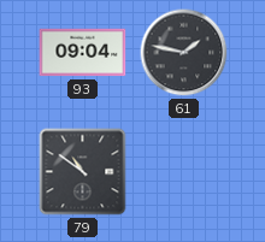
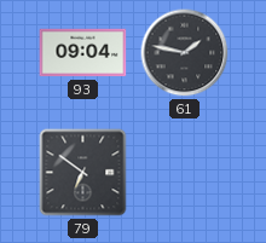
79: 10:51 -> 6:51 (83, 173)
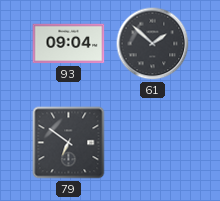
61: 1:47 -> 1:52 (153, 44)
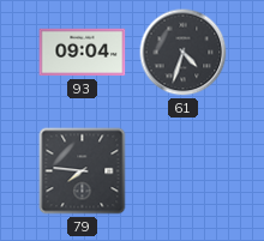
61: 1:52 -> 4:33 (184, 53)
79: 6:51 -> 7:46 (83, 171)
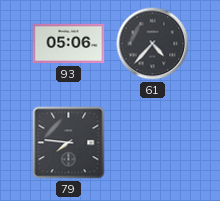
93: 09:04 -> 05:06 (69, 44)
61: 4:33 -> 4:37 (153, 44)
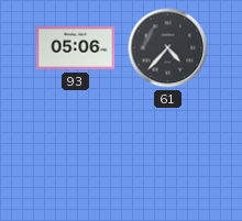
79: 7:46 -> none (69, 143)
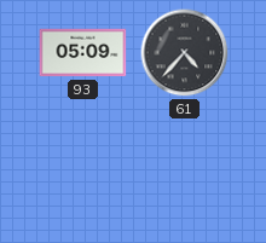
93: 05:06 -> 05:09 (83, 53)
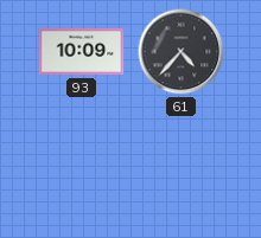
93: 05:09 -> 10:09 (82, 52)
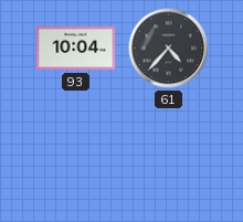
93: 10:09 -> 10:04 (76, 49)
